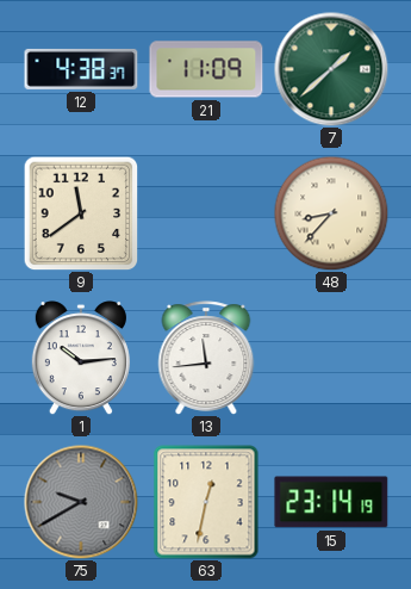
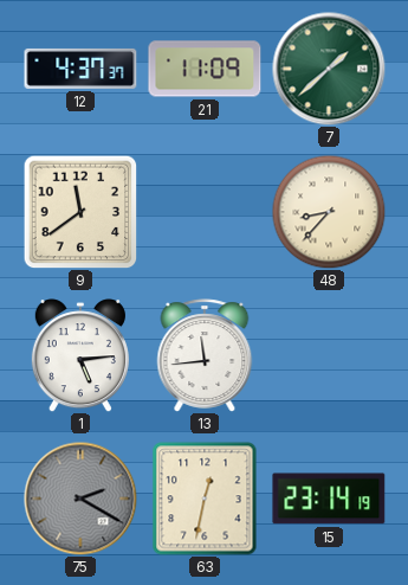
12: 4:38 -> 4:37 (80, 69)
1: 10:14 -> 5:14 (80, 355)
75: 9:40 -> 2:20 (80, 499)
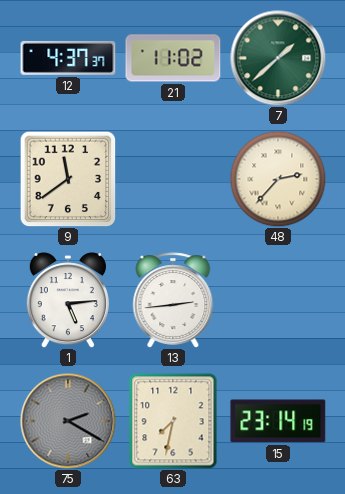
21: 11:09 -> 11:02 (173, 58)
48: 8:37 -> 2:37 (278, 179)
13: 11:44 -> 2:44 (173, 300)
63: 12:32 -> 7:32 (173, 421)
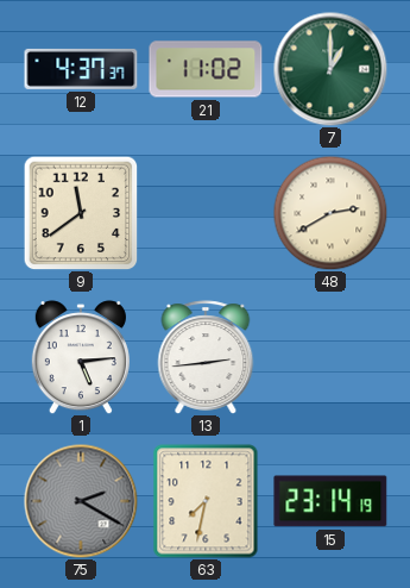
7: 1:38 -> 1:00 (330, 69)
48: 2:37 -> 2:40 (330, 213)
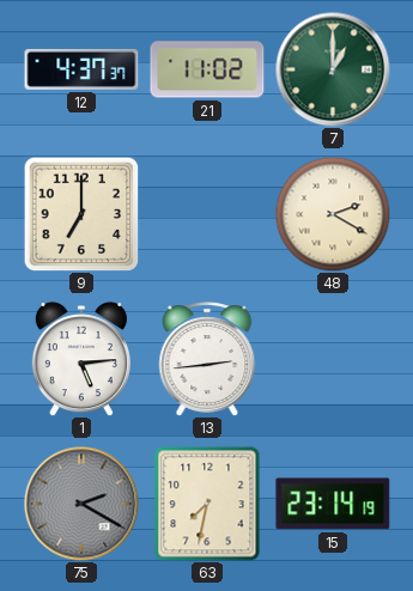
9: 11:39 -> 7:00 (81, 214)
48: 2:40 -> 2:20 (333, 214)
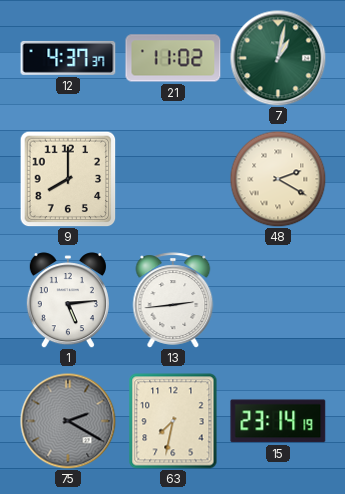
7: 1:00 -> 1:02 (278, 58)
9: 7:00 -> 8:00 (68, 179)
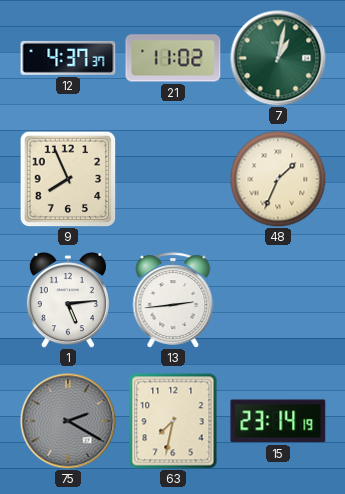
9: 8:00 -> 7:56 (68, 179)
48: 2:20 -> 1:34 (278, 179)
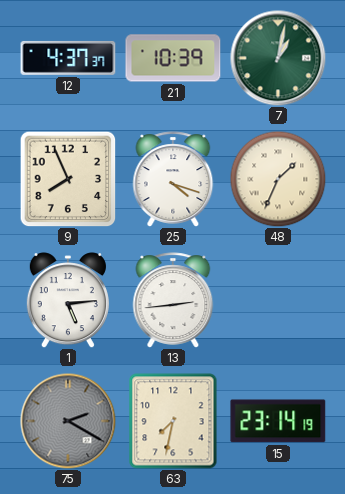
21: 11:02 -> 10:39 (173, 58)
25: none -> 4:18 (173, 179)
